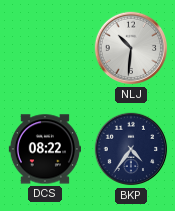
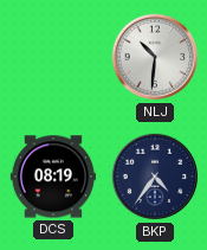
DCS: 08:22 -> 08:19 (53, 177)
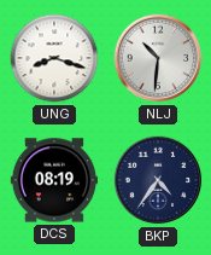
UNG: none -> 8:18 (54, 58)
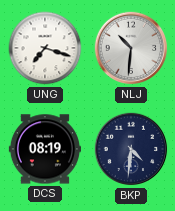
UNG: 8:18 -> 7:18 (45, 48)
BKP: 4:36 -> 4:31 (131, 149)
